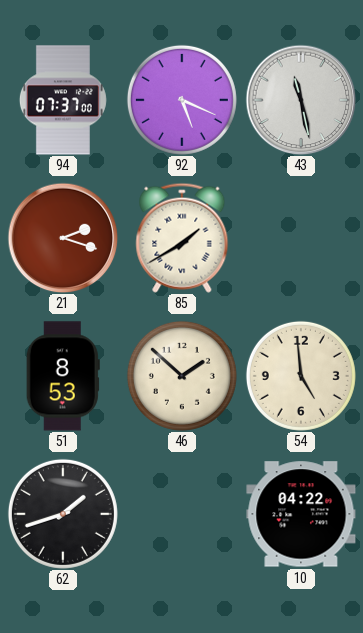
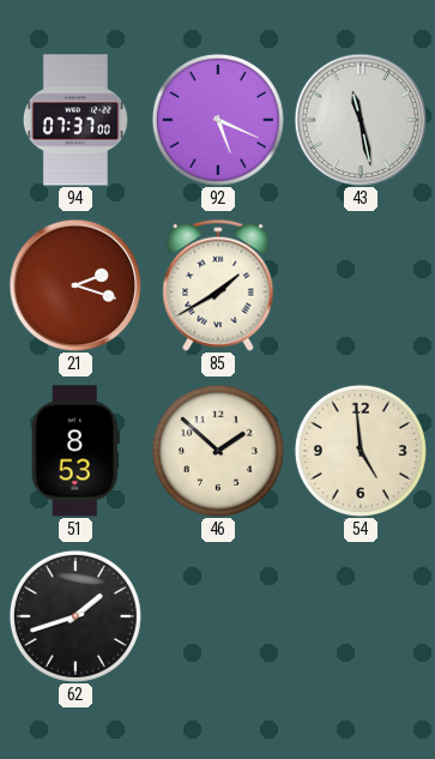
10: 04:22 -> none (301, 514)
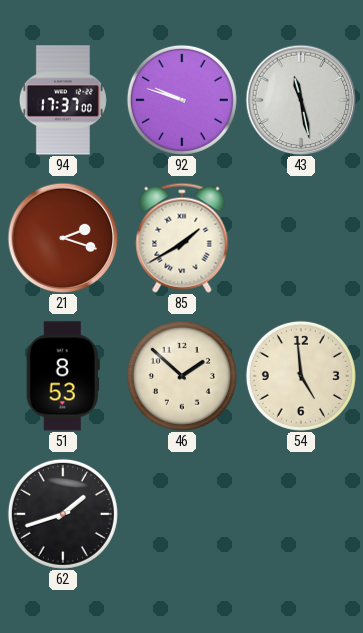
94: 07:37 -> 17:37 (63, 100)
92: 5:19 -> 9:48 (182, 100)
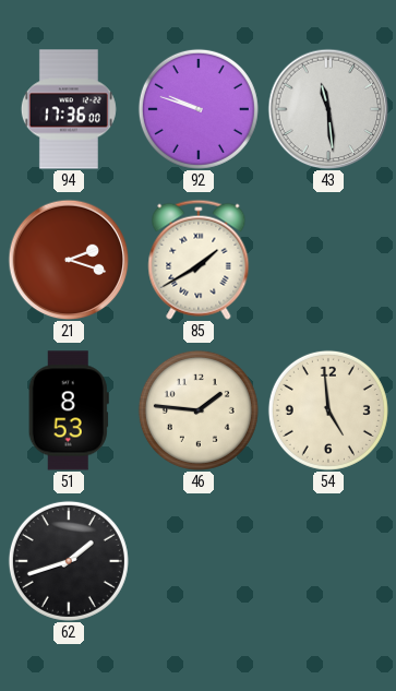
94: 17:37 -> 17:36 (69, 109)
43: 11:28 -> 11:29 (328, 109)
46: 1:52 -> 1:46 (199, 410)
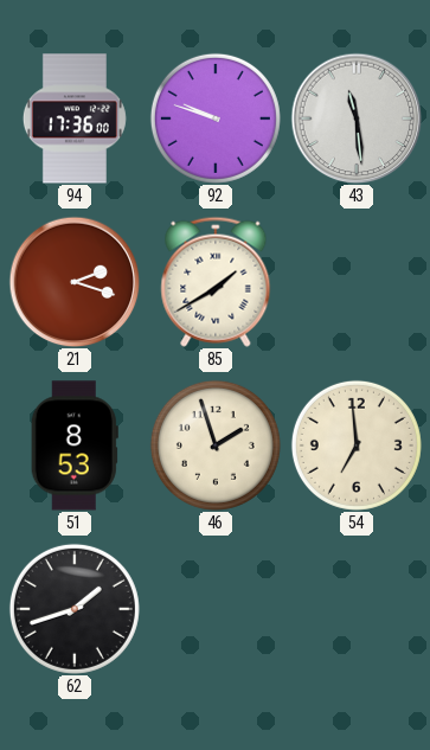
46: 1:46 -> 1:57 (216, 445)
54: 4:59 -> 6:59 (357, 445)
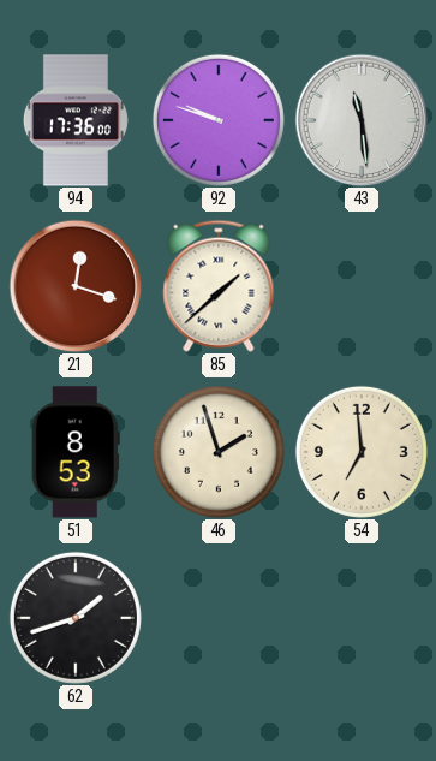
21: 2:18 -> 12:18 (76, 286)
85: 1:40 -> 1:38 (219, 286)
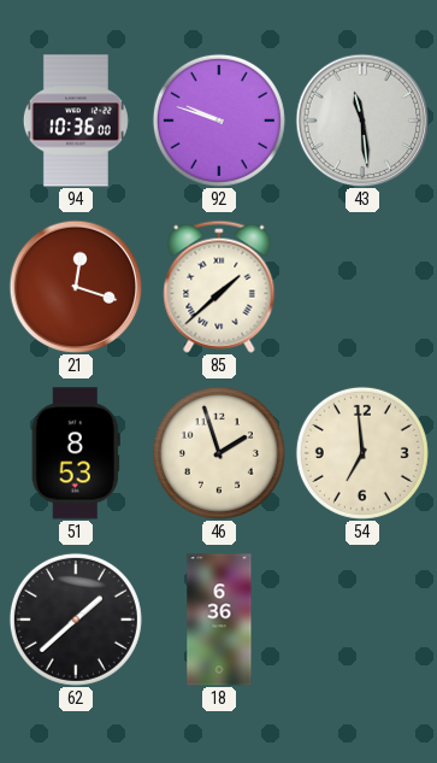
94: 17:36 -> 10:36 (76, 121)
62: 1:42 -> 1:38 (76, 620)
18: none -> 6:36 (219, 620)
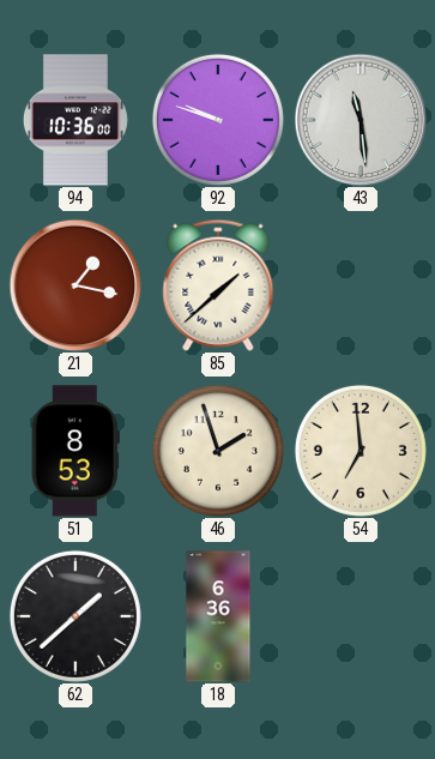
21: 12:18 -> 1:17 (75, 285)
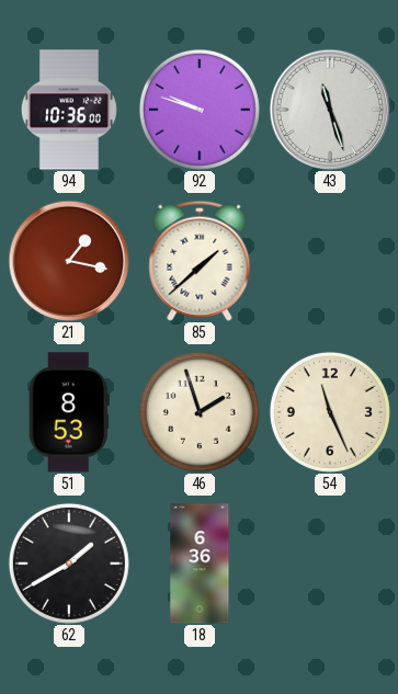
43: 11:29 -> 11:27 (330, 110)
54: 6:59 -> 11:26 (330, 412)
62: 1:38 -> 1:40 (69, 564)
